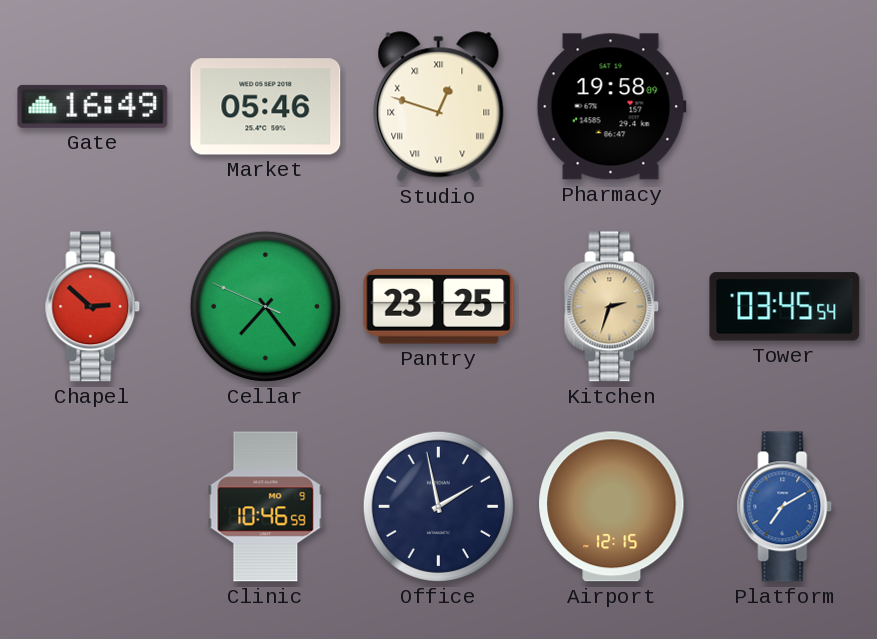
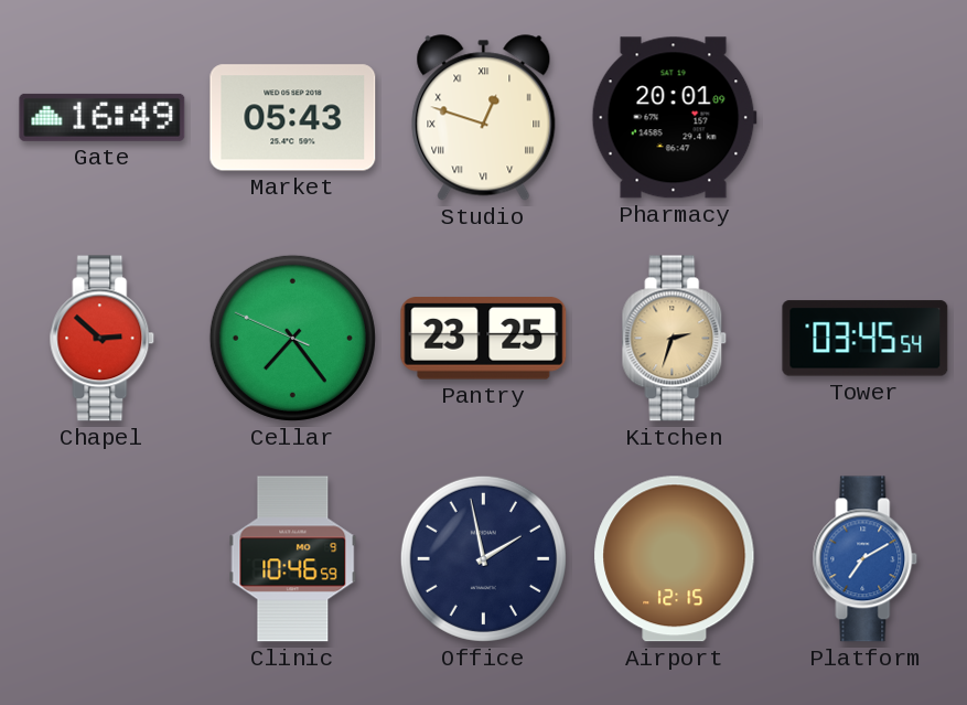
Market: 05:46 -> 05:43 (293, 118)
Pharmacy: 19:58 -> 20:01 (674, 118)
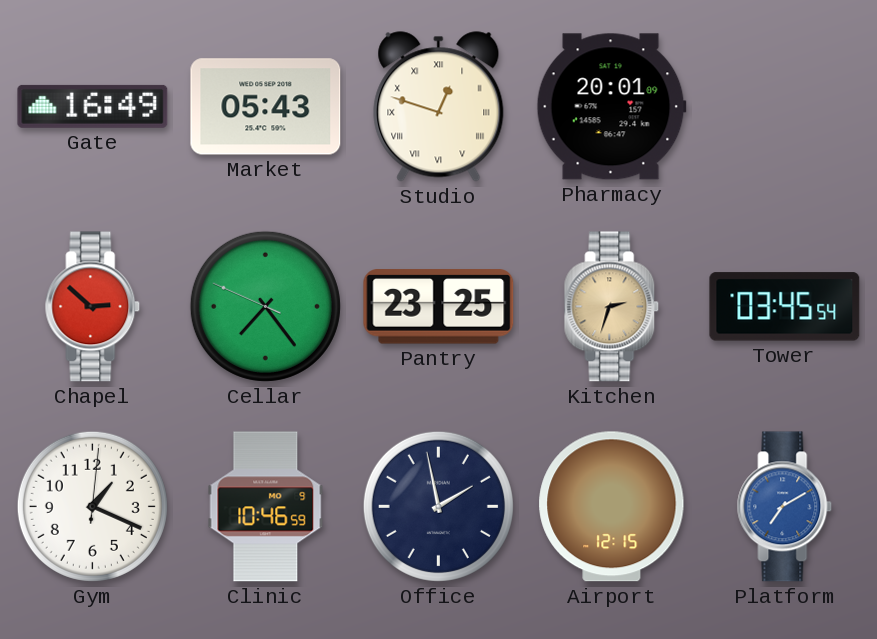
Gym: none -> 1:19 (92, 506)
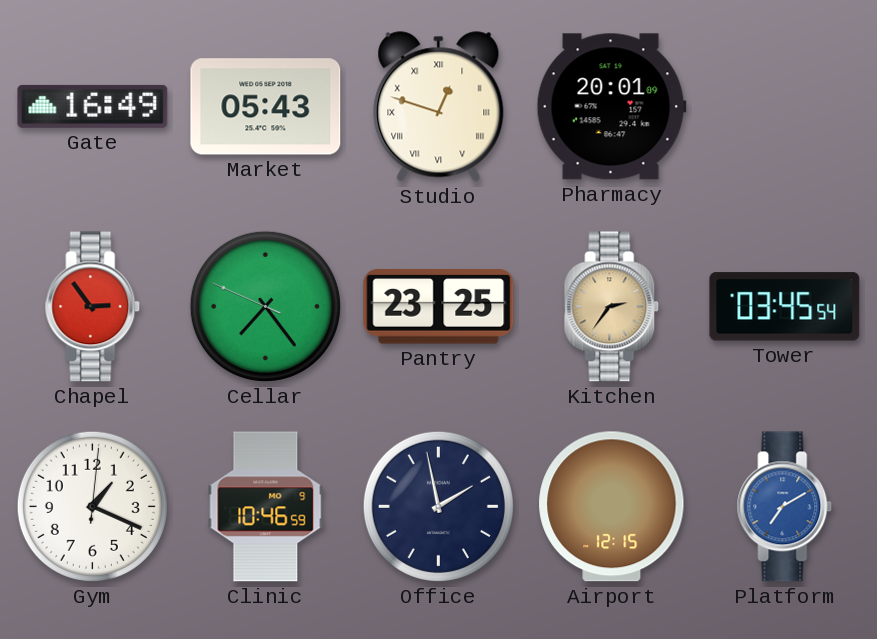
Chapel: 2:52 -> 2:54 (93, 307)
Kitchen: 2:33 -> 2:36 (612, 307)
